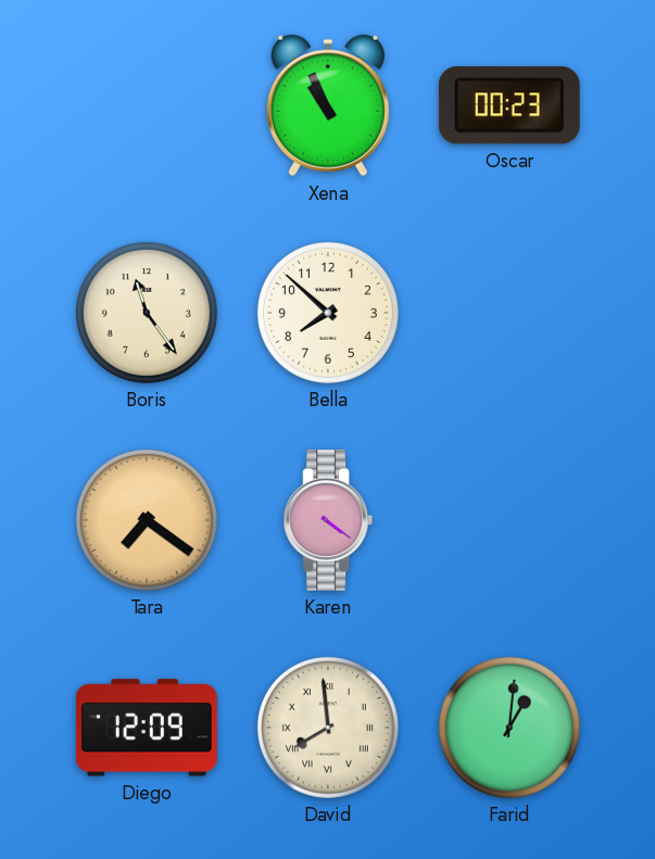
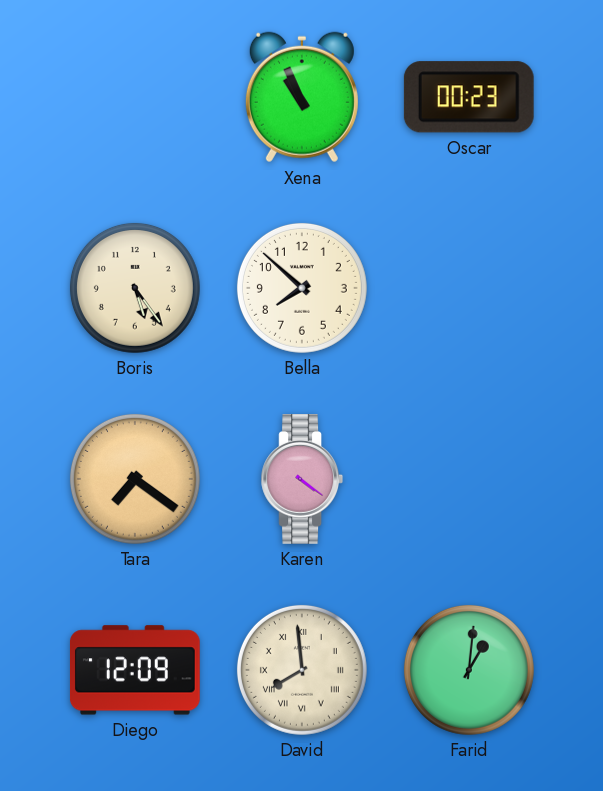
Boris: 11:24 -> 5:24 (135, 288)
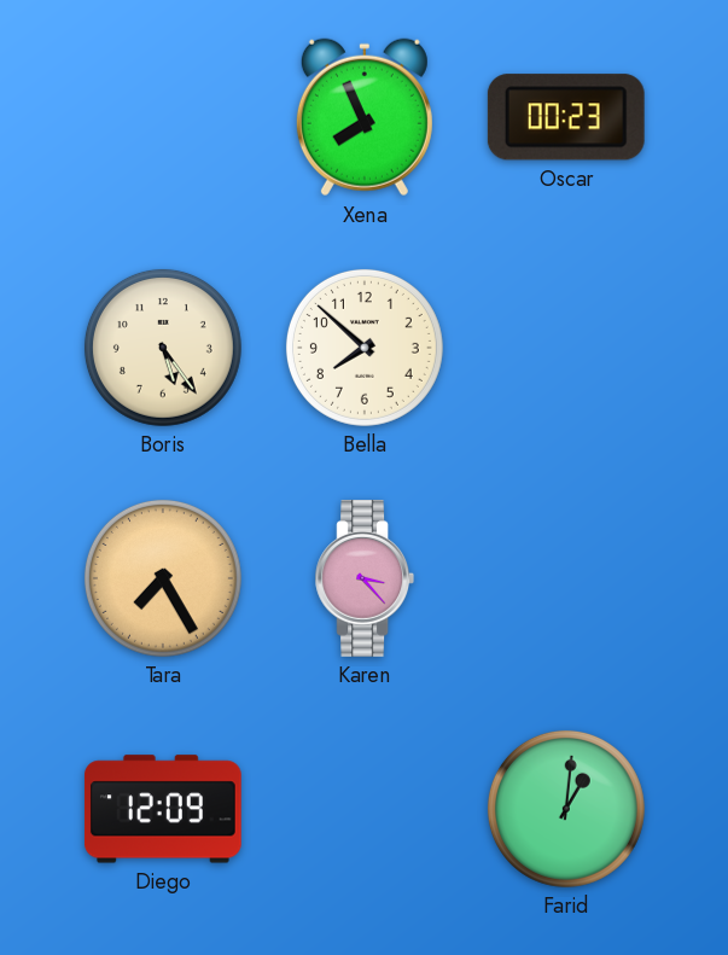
Xena: 10:56 -> 7:56 (365, 117)
Tara: 7:21 -> 7:25 (163, 578)
Karen: 4:21 -> 3:23 (365, 580)
David: 7:59 -> none (302, 670)
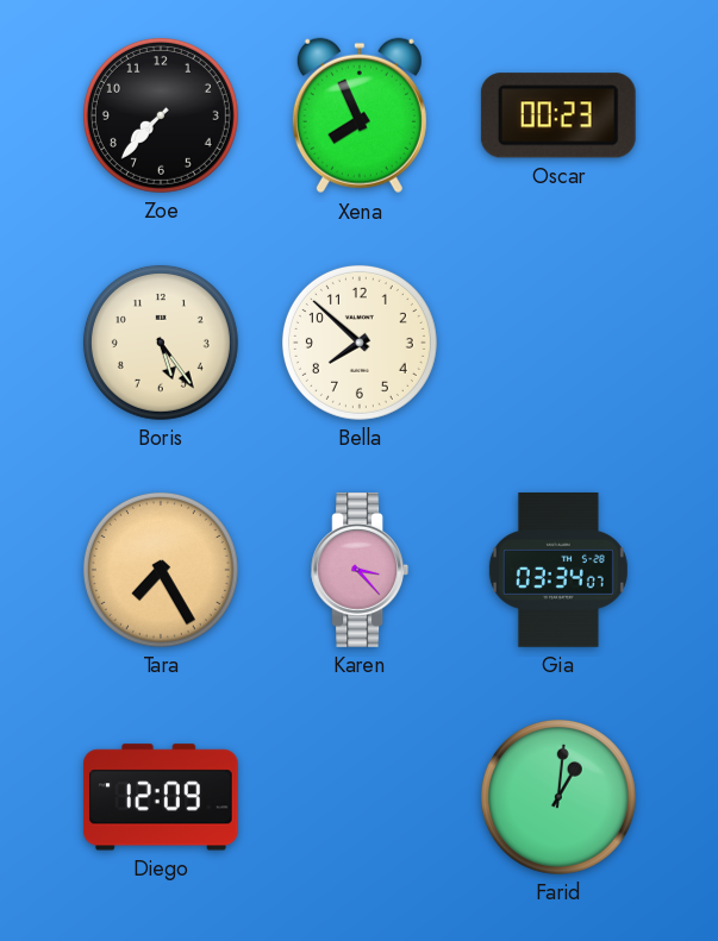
Zoe: none -> 7:37 (161, 115)
Gia: none -> 03:34 (558, 570)
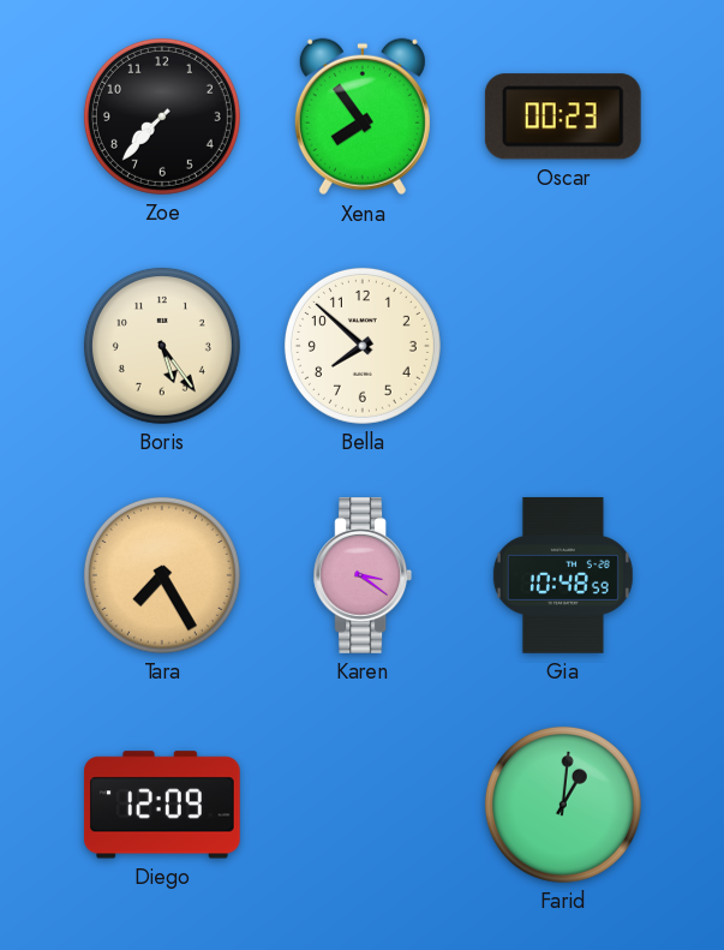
Xena: 7:56 -> 7:54 (363, 116)
Karen: 3:23 -> 3:21 (363, 576)
Gia: 03:34 -> 10:48 (563, 575)
